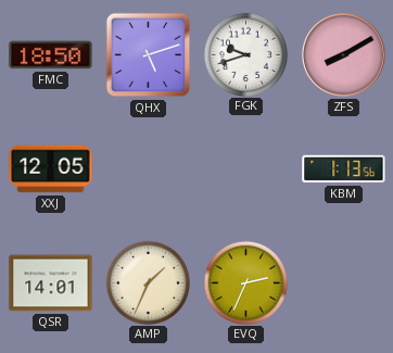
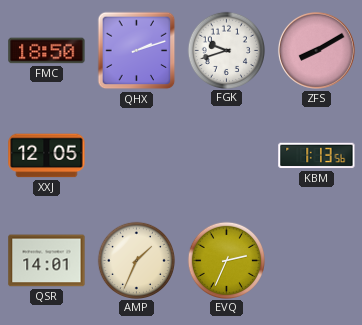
QHX: 5:12 -> 2:12 (137, 51)
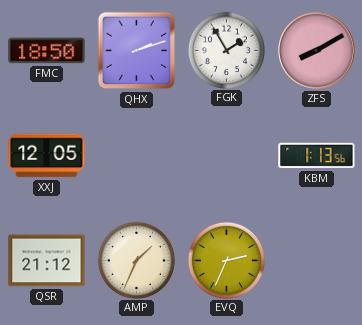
FGK: 9:42 -> 1:55 (226, 50)
QSR: 14:01 -> 21:12 (47, 261)
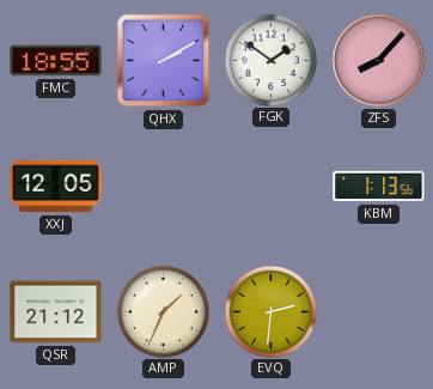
FMC: 18:50 -> 18:55 (56, 61)
QHX: 2:12 -> 2:10 (164, 61)
FGK: 1:55 -> 1:51 (270, 60)
ZFS: 8:10 -> 8:07 (378, 60)
EVQ: 2:34 -> 2:31 (270, 311)
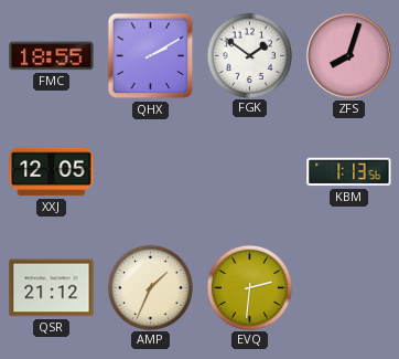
ZFS: 8:07 -> 8:03 (348, 55)
